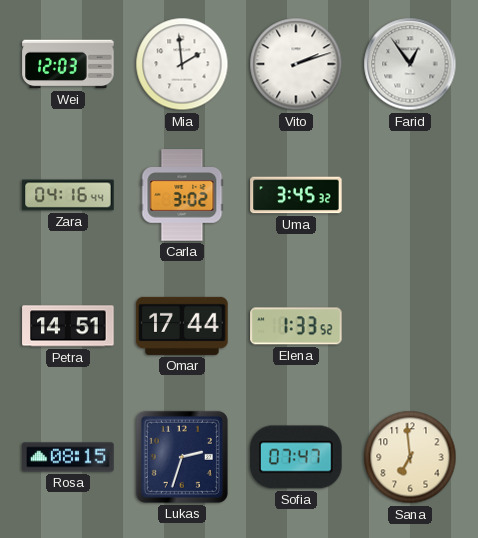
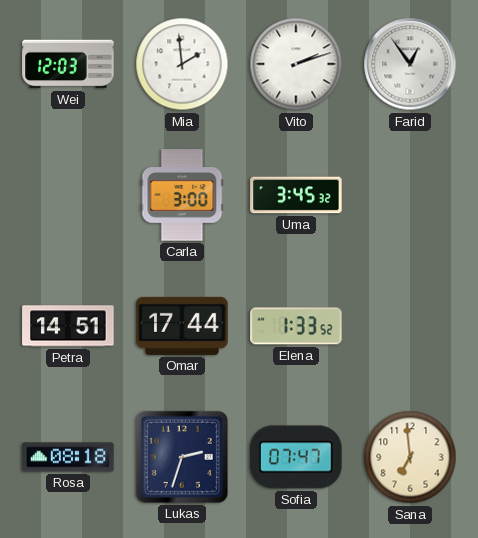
Zara: 04:16 -> none (68, 195)
Carla: 3:02 -> 3:00 (182, 195)
Rosa: 08:15 -> 08:18 (68, 457)
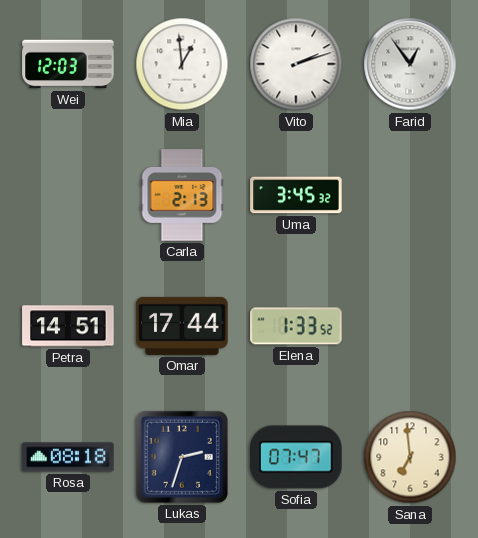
Mia: 1:59 -> 12:59 (182, 64)
Carla: 3:00 -> 2:13 (182, 195)
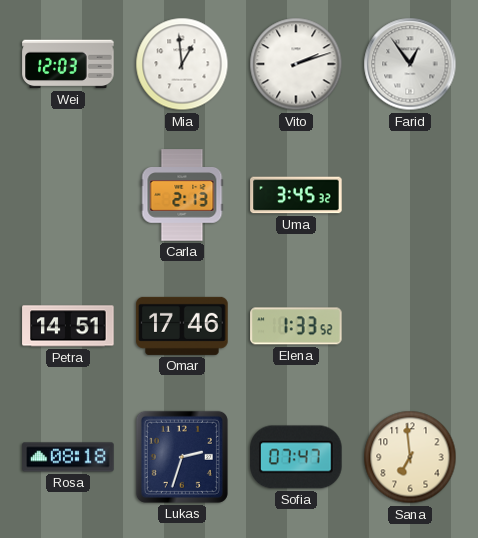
Omar: 17:44 -> 17:46 (182, 326)
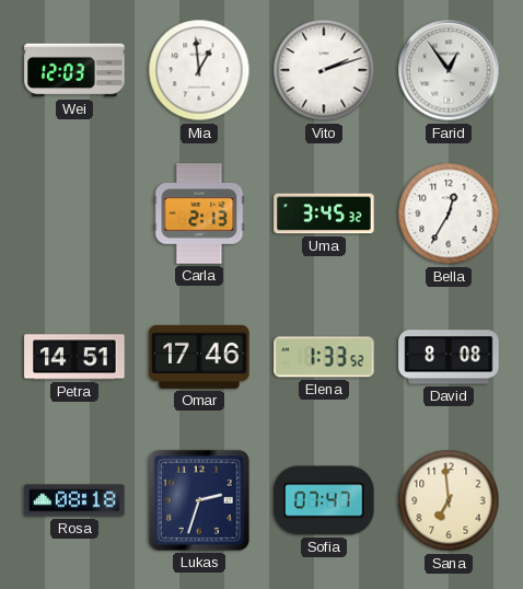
Bella: none -> 12:35 (449, 213)
David: none -> 8:08 (449, 357)
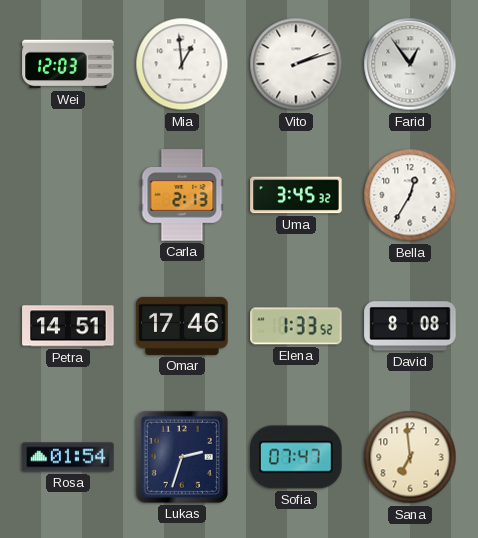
Rosa: 08:18 -> 01:54 (68, 457)
